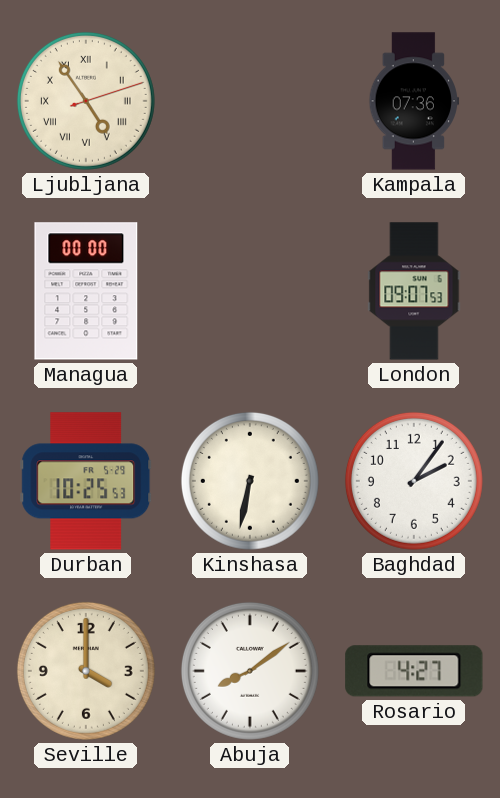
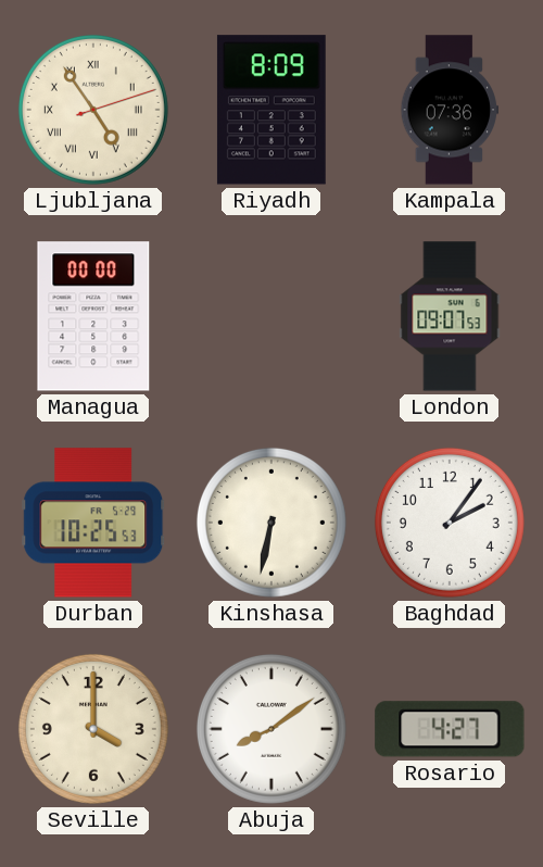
Riyadh: none -> 8:09 (271, 110)
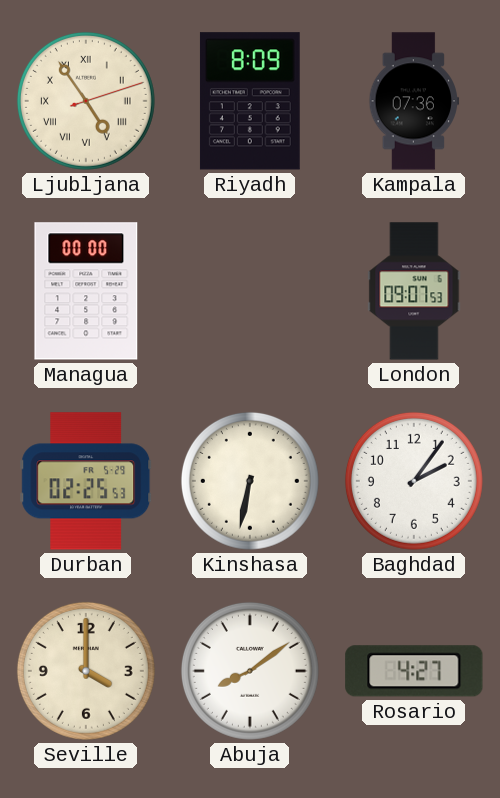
Durban: 10:25 -> 02:25 (86, 481)
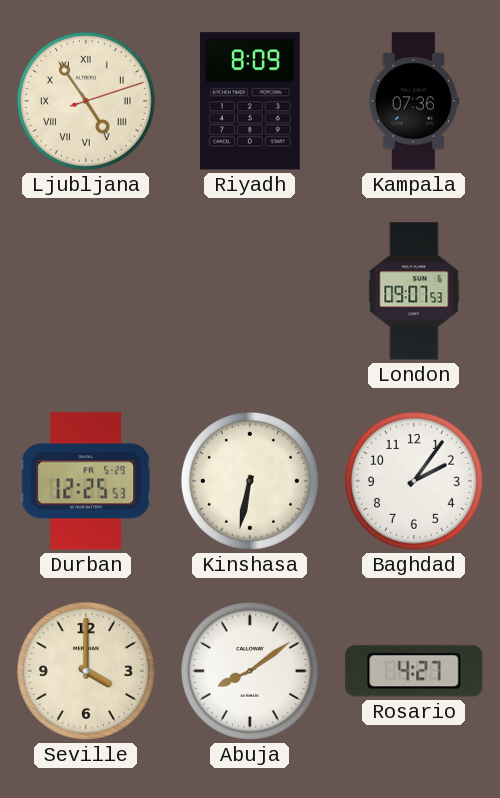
Managua: 00:00 -> none (86, 291)
Durban: 02:25 -> 12:25 (86, 481)
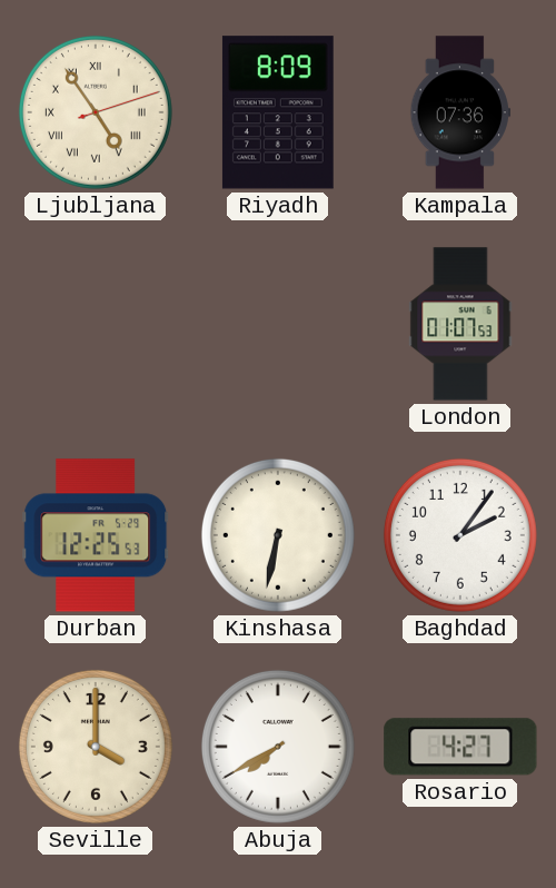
London: 09:07 -> 01:07 (460, 324)
Abuja: 8:09 -> 7:40 (278, 747)
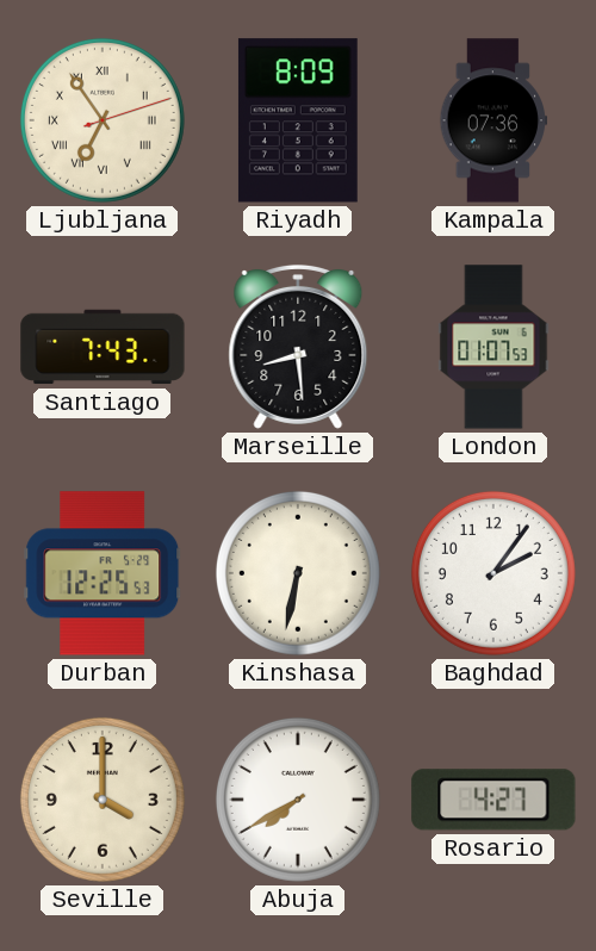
Ljubljana: 4:54 -> 6:54 (103, 120)
Santiago: none -> 7:43 (103, 347)
Marseille: none -> 8:29 (298, 347)
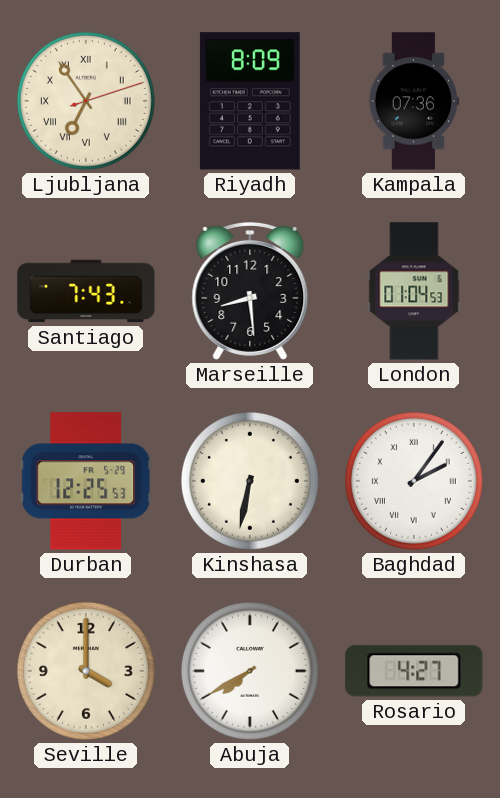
London: 01:07 -> 01:04 (414, 291)
Baghdad numerals: Arabic -> Roman (414, 481)
